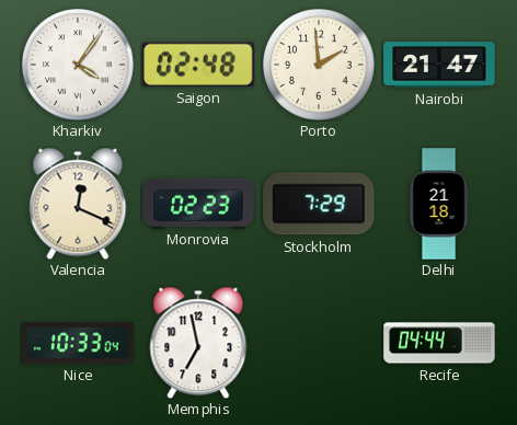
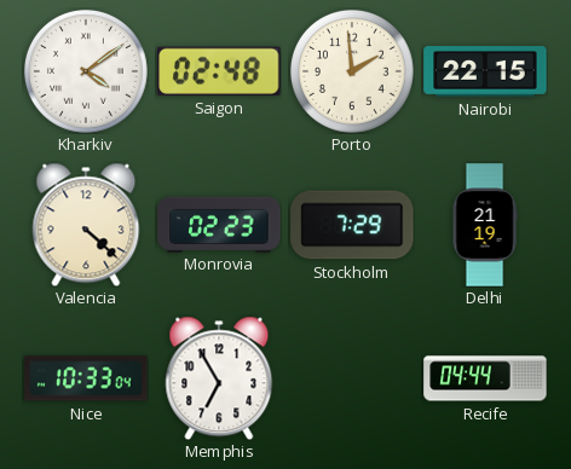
Kharkiv: 4:06 -> 4:09 (86, 71)
Nairobi: 21:47 -> 22:15 (485, 71)
Valencia: 12:19 -> 4:22 (86, 225)
Delhi: 21:18 -> 21:19 (485, 225)
Memphis: 6:58 -> 6:55 (219, 378)
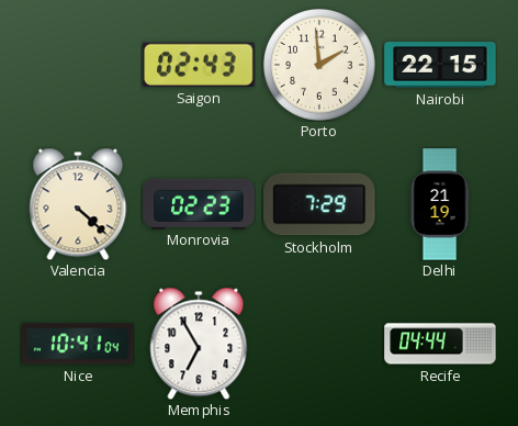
Kharkiv: 4:09 -> none (86, 71)
Saigon: 02:48 -> 02:43 (199, 65)
Nice: 10:33 -> 10:41 (78, 344)
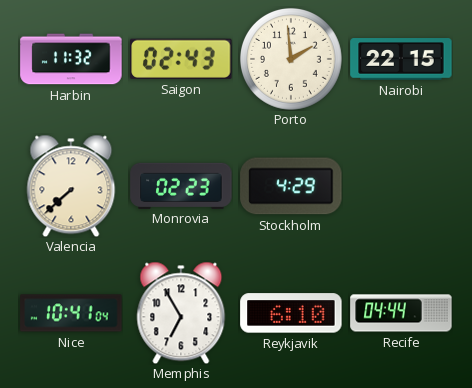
Harbin: none -> 11:32 (71, 59)
Valencia: 4:22 -> 7:38 (71, 186)
Stockholm: 7:29 -> 4:29 (291, 186)
Delhi: 21:19 -> none (440, 204)
Reykjavik: none -> 6:10 (291, 313)
